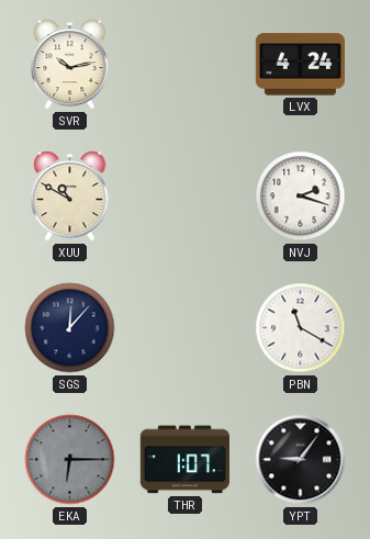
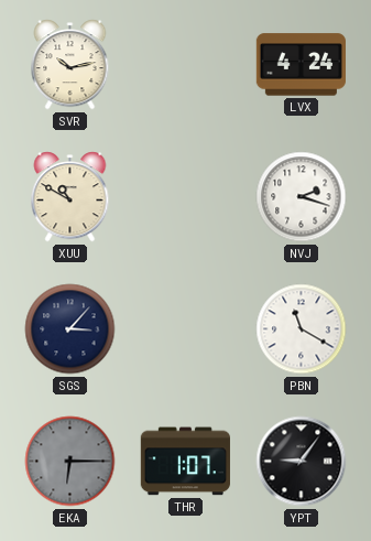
SGS: 12:07 -> 3:07 (70, 329)
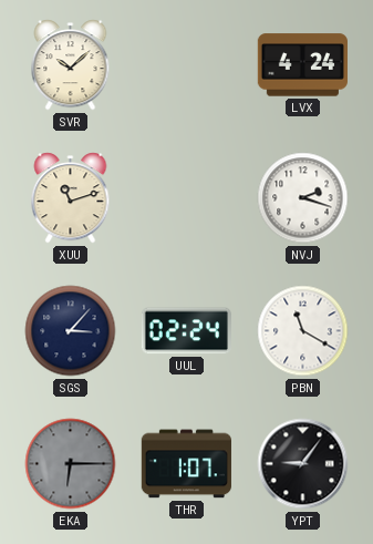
SVR: 10:13 -> 10:08 (71, 65)
XUU: 10:50 -> 11:12 (71, 198)
UUL: none -> 02:24 (186, 331)
